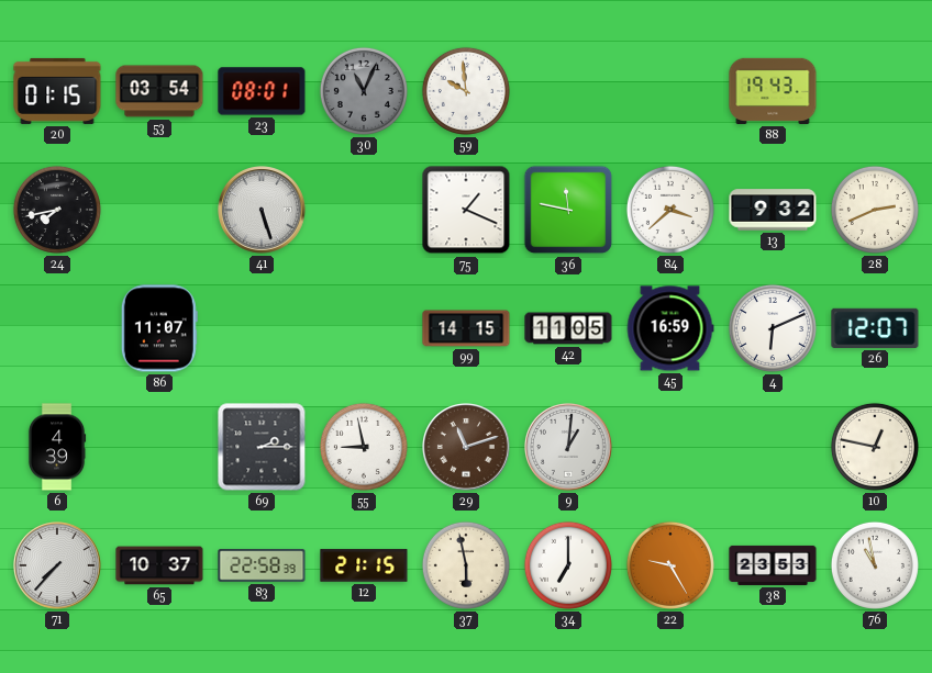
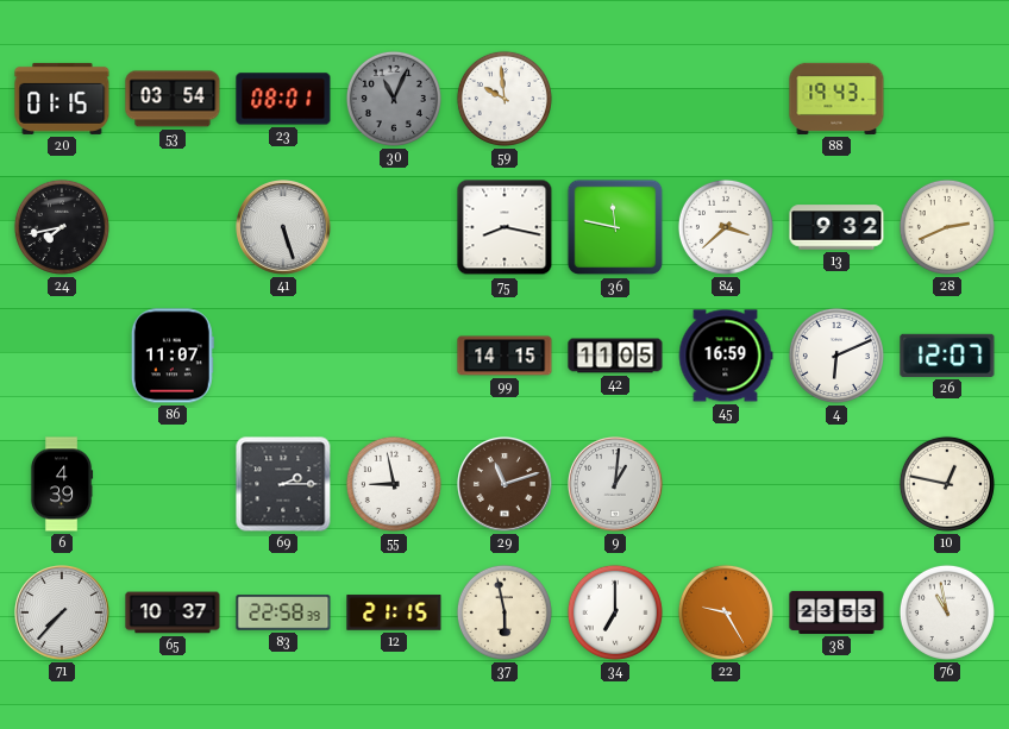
75: 1:19 -> 8:17 (504, 227)
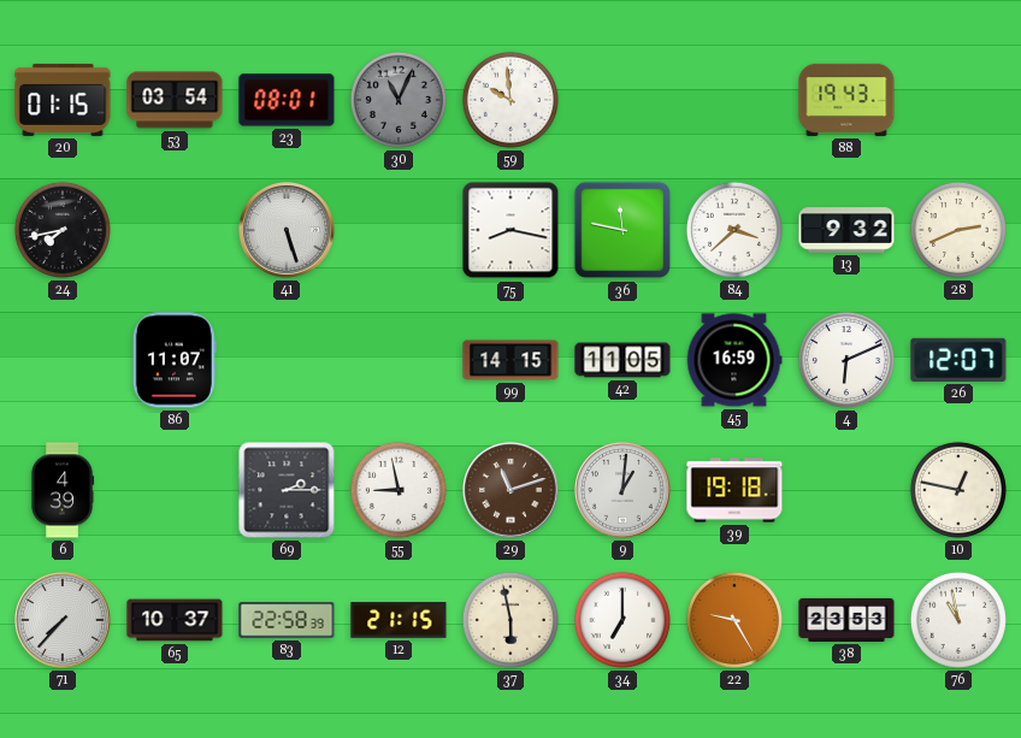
39: none -> 19:18 (734, 490)
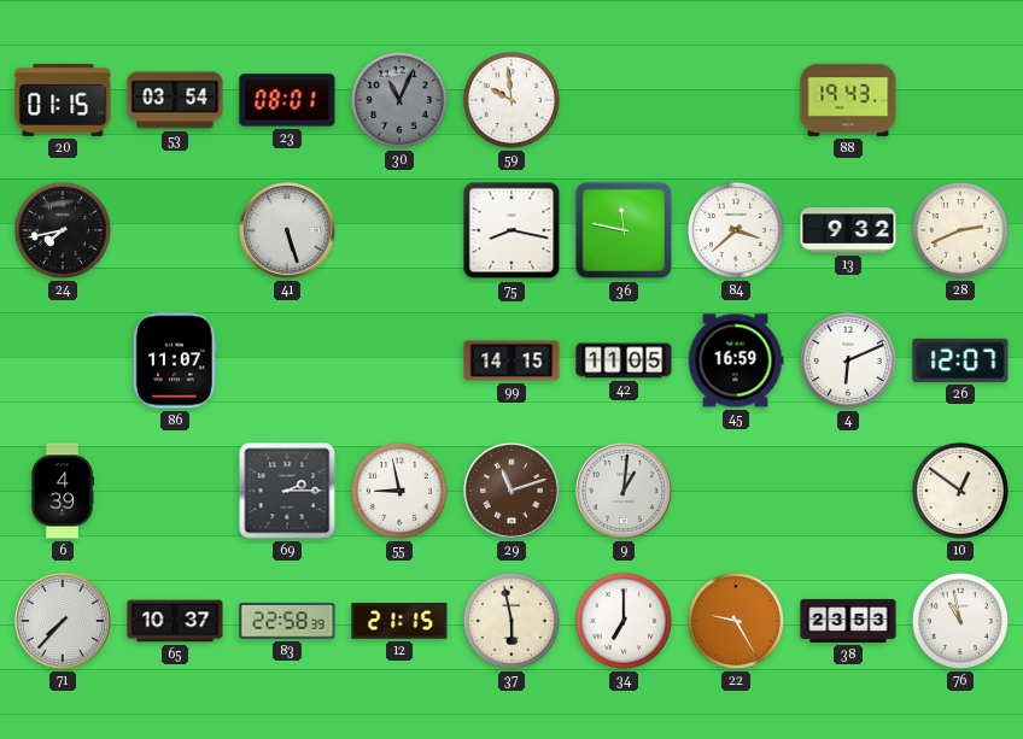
39: 19:18 -> none (734, 490)
10: 12:47 -> 12:51 (960, 491)
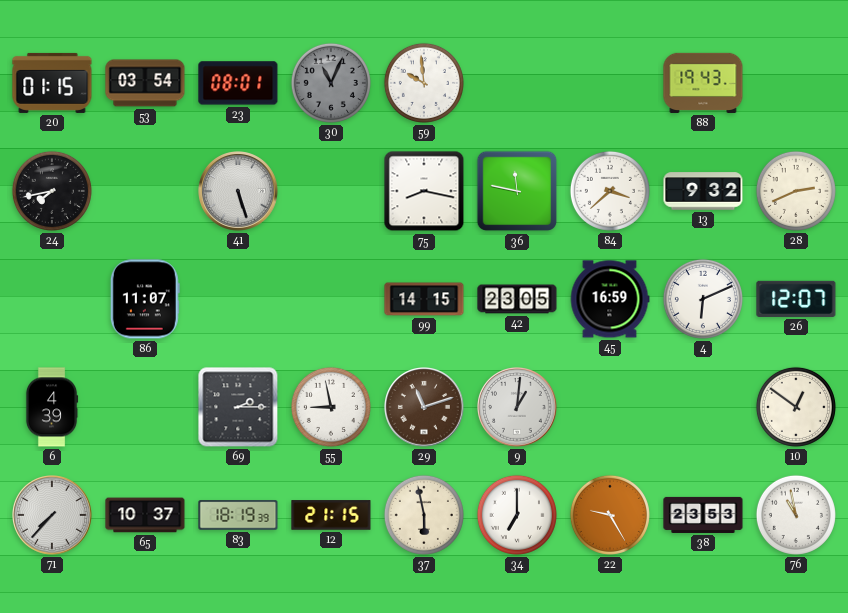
42: 11:05 -> 23:05 (517, 299)
83: 22:58 -> 18:19 (238, 515)
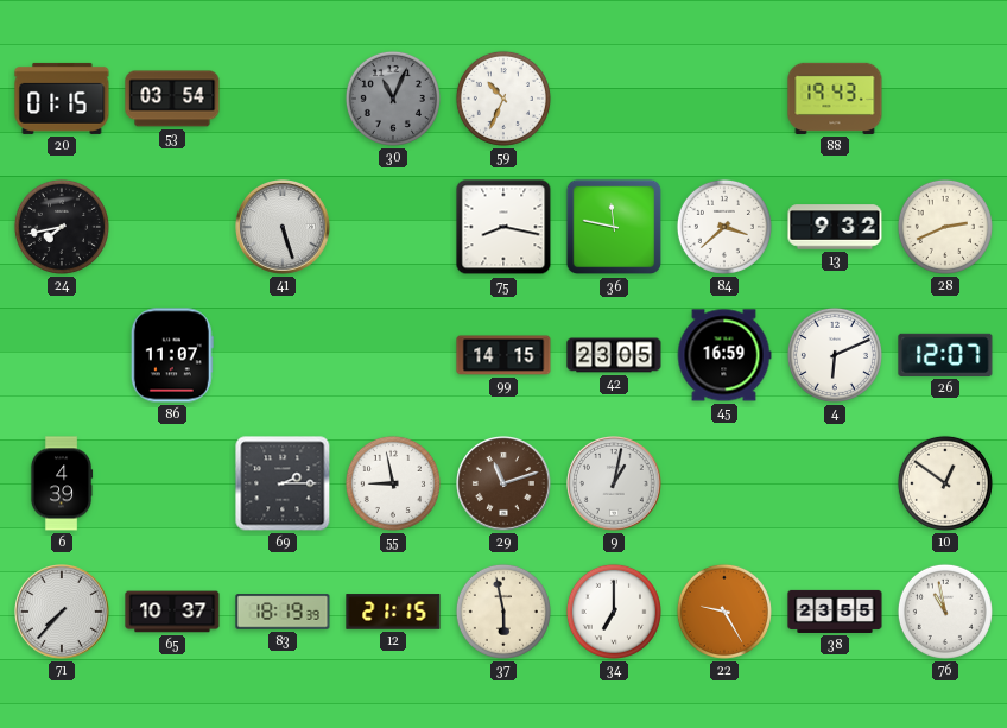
23: 08:01 -> none (238, 83)
59: 9:59 -> 10:34 (503, 99)
9: 1:01 -> 1:02 (615, 485)
38: 23:53 -> 23:55 (835, 612)
